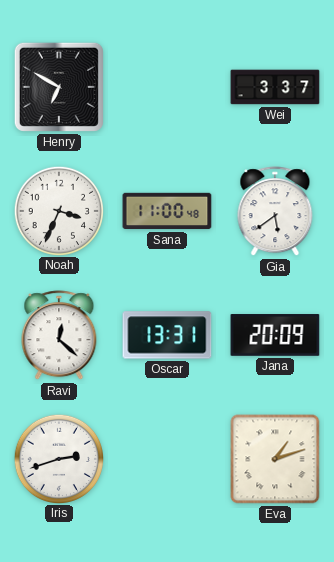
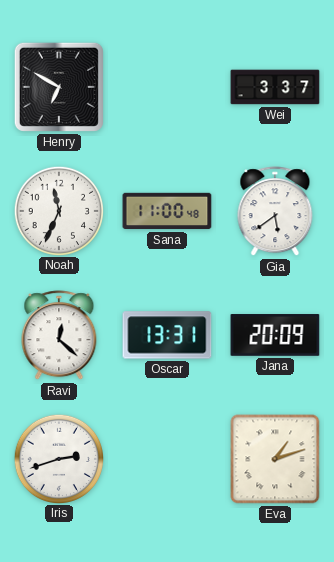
Noah: 3:34 -> 11:34 (58, 210)
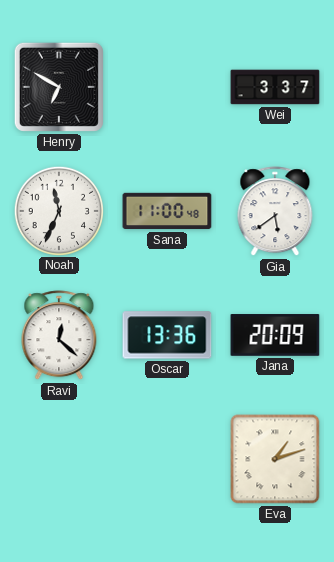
Oscar: 13:31 -> 13:36 (167, 335)
Iris: 2:42 -> none (58, 458)
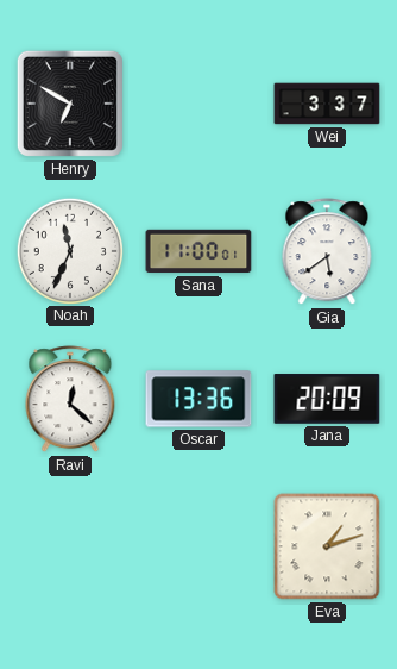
Sana: 11:00:48 -> 11:00:01 (198, 251)
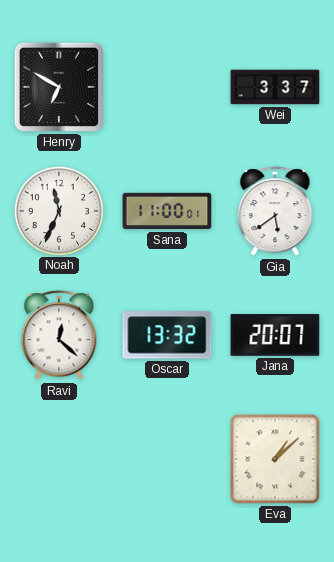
Oscar: 13:36 -> 13:32 (167, 335)
Jana: 20:09 -> 20:07 (275, 335)
Eva: 1:12 -> 1:08 (275, 459)
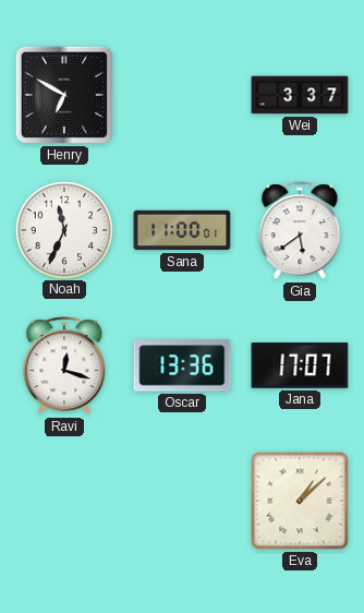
Ravi: 12:22 -> 12:18 (64, 366)
Oscar: 13:32 -> 13:36 (182, 365)
Jana: 20:07 -> 17:07 (300, 365)
